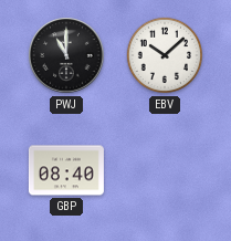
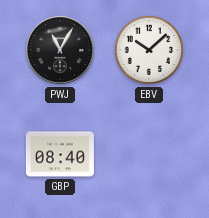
PWJ: 11:00 -> 11:05 (60, 50)
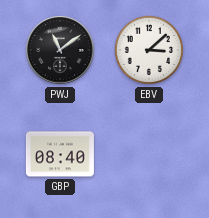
PWJ: 11:05 -> 11:09 (60, 50)
EBV: 10:08 -> 3:08 (149, 50)
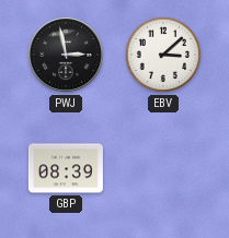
PWJ: 11:09 -> 2:58 (66, 55)
GBP: 08:40 -> 08:39 (66, 168)
